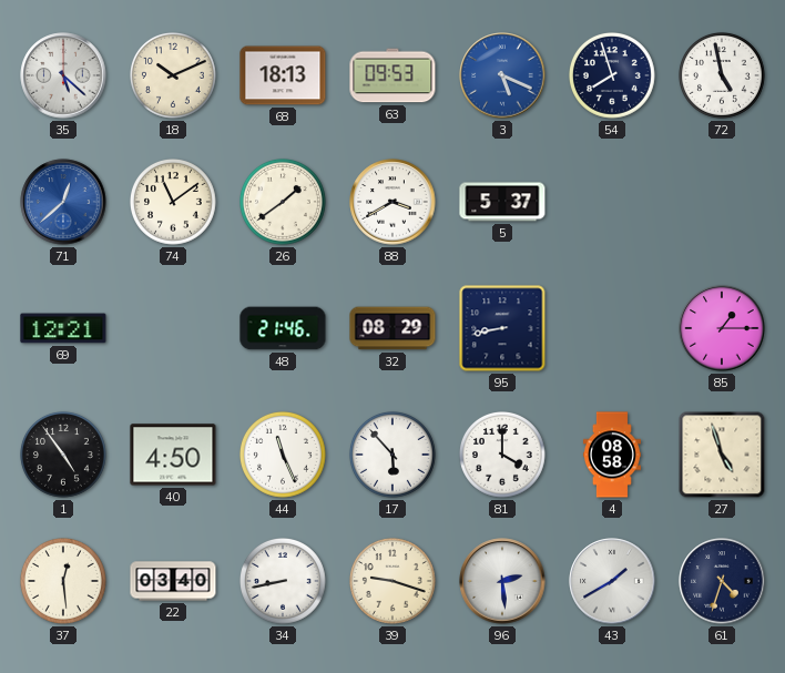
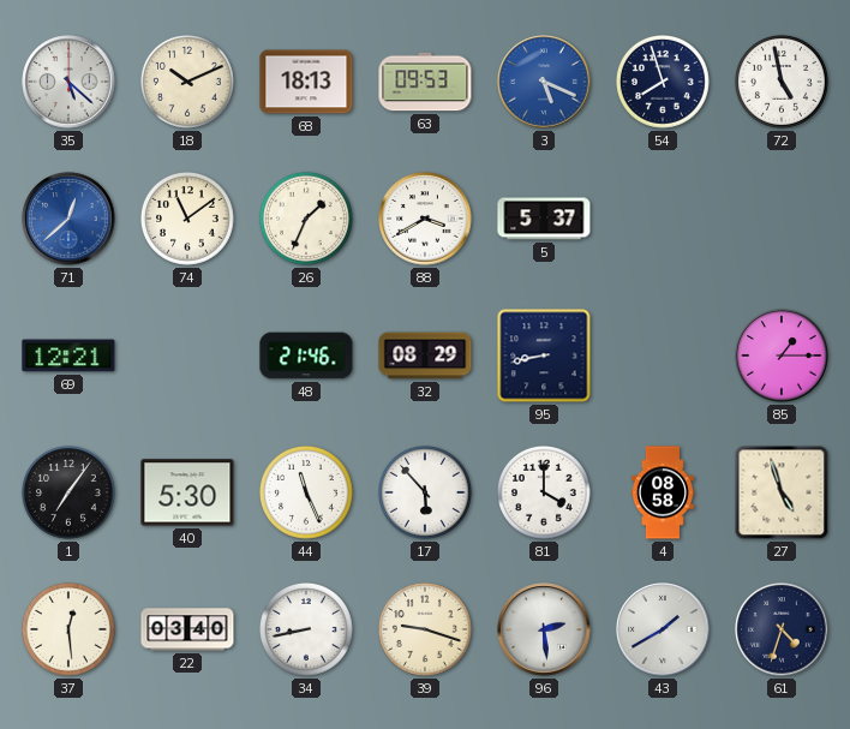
26: 1:39 -> 1:34 (307, 220)
1: 4:54 -> 7:06 (70, 494)
40: 4:50 -> 5:30 (187, 492)
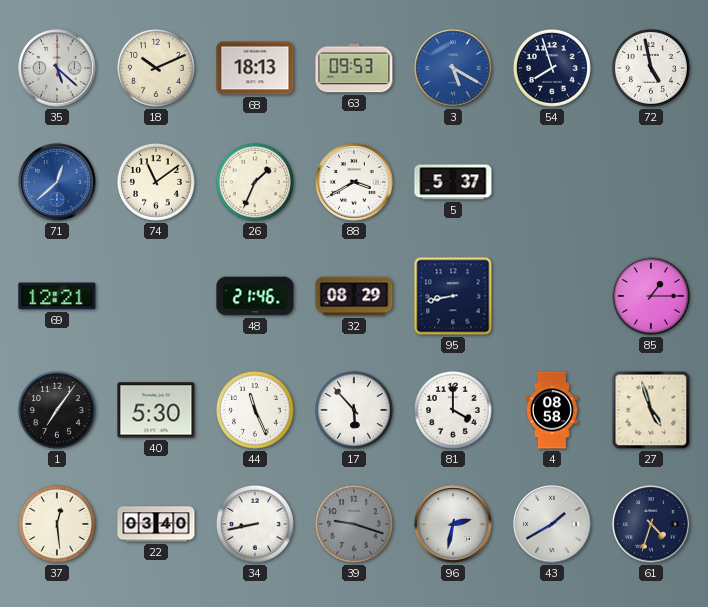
3: 5:19 -> 5:20 (453, 68)
39 dial: cream -> grey (355, 525)
96: 2:29 -> 2:32 (453, 524)
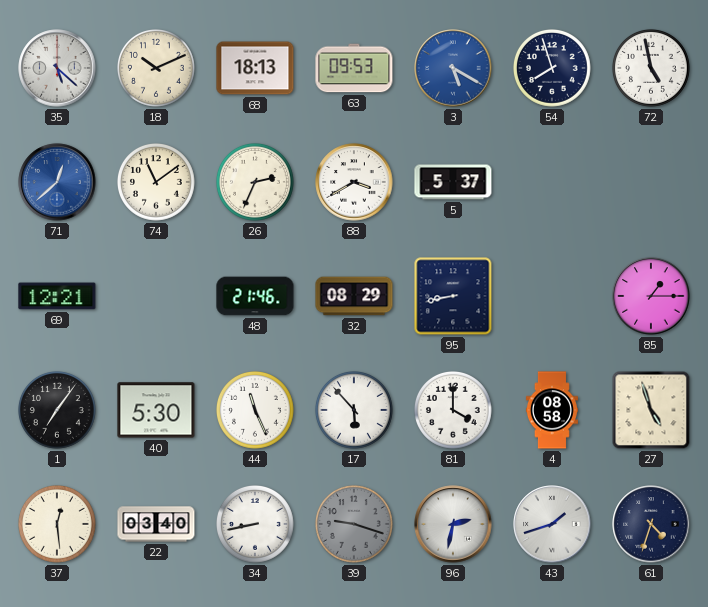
26: 1:34 -> 2:34 (256, 183)
43: 1:40 -> 1:42 (552, 524)
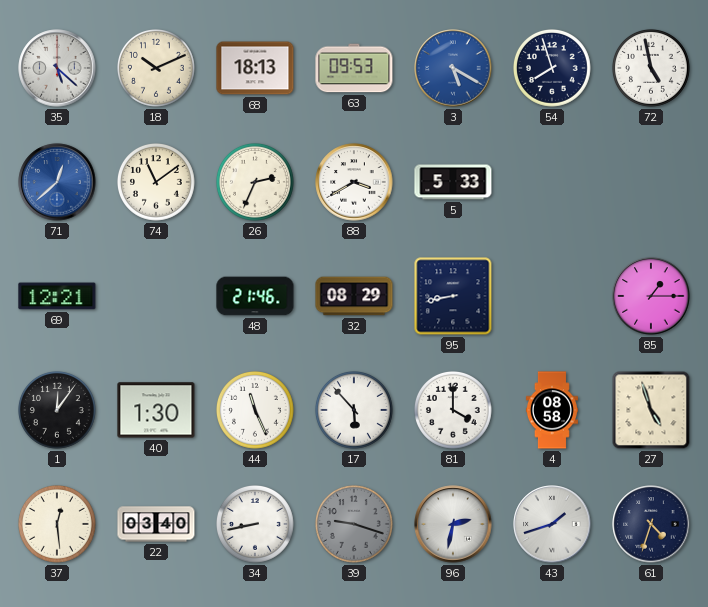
5: 5:37 -> 5:33 (453, 182)
1: 7:06 -> 12:06 (58, 411)
40: 5:30 -> 1:30 (156, 410)
